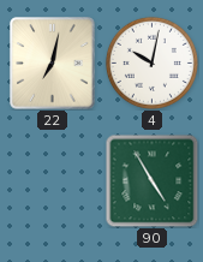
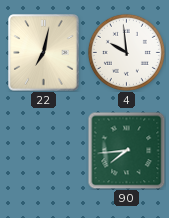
4: 10:02 -> 9:59 (126, 52)
90: 4:55 -> 7:44 (126, 150)
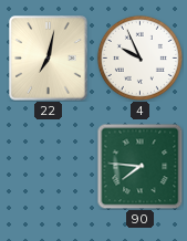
4: 9:59 -> 9:56 (139, 57)
90: 7:44 -> 7:46 (139, 166)
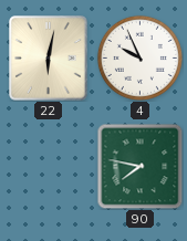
22: 7:02 -> 6:02 (49, 59)
90: 7:46 -> 7:47 (139, 166)
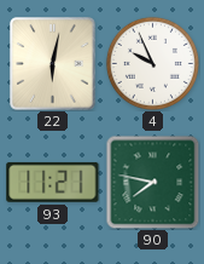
93: none -> 11:21 (53, 182)
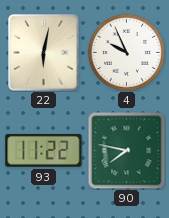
93: 11:21 -> 11:22 (44, 150)
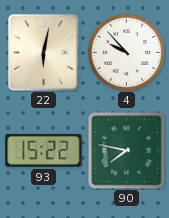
4: 9:56 -> 9:53 (126, 52)
93: 11:22 -> 15:22 (44, 150)
